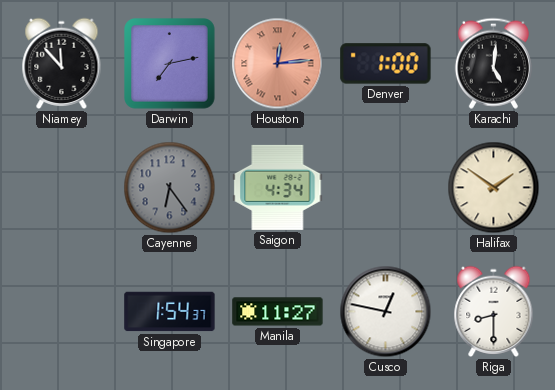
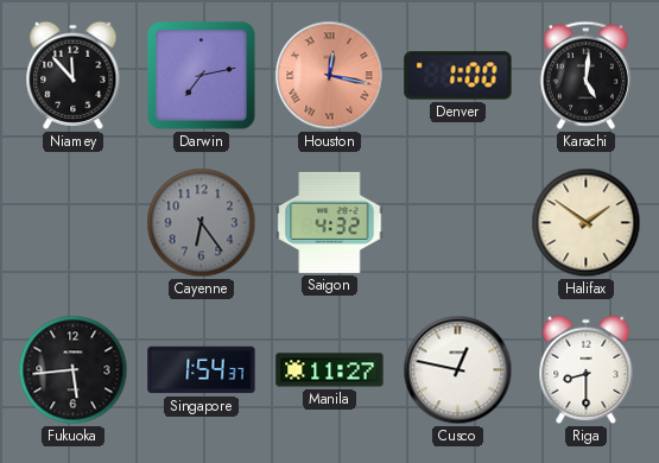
Houston: 12:14 -> 12:17 (330, 76)
Saigon: 4:34 -> 4:32 (330, 222)
Fukuoka: none -> 5:44 (74, 370)
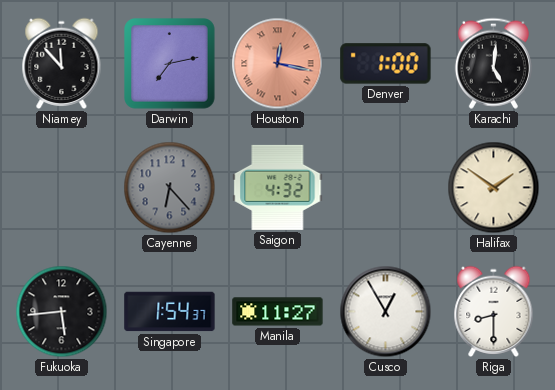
Cayenne: 6:24 -> 6:23 (170, 188)
Cusco: 12:47 -> 12:55 (386, 312)
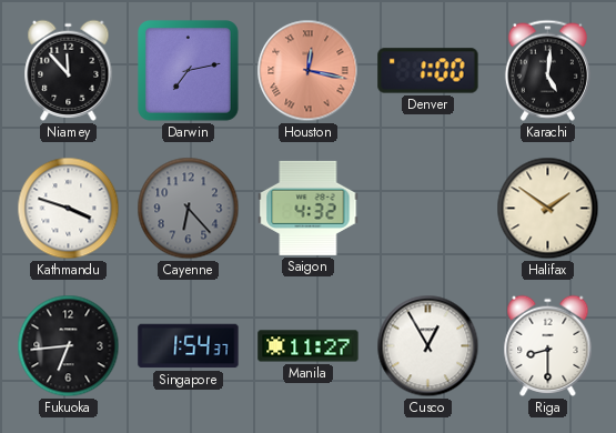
Kathmandu: none -> 3:48 (69, 209)
Fukuoka: 5:44 -> 6:44 (69, 346)
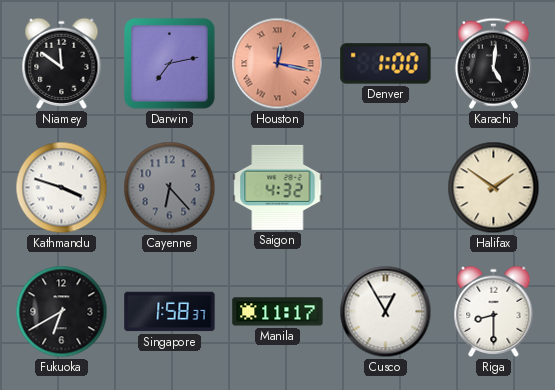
Niamey: 11:53 -> 11:51 (62, 63)
Fukuoka: 6:44 -> 6:40 (62, 312)
Singapore: 1:54 -> 1:58 (170, 312)
Manila: 11:27 -> 11:17 (278, 312)
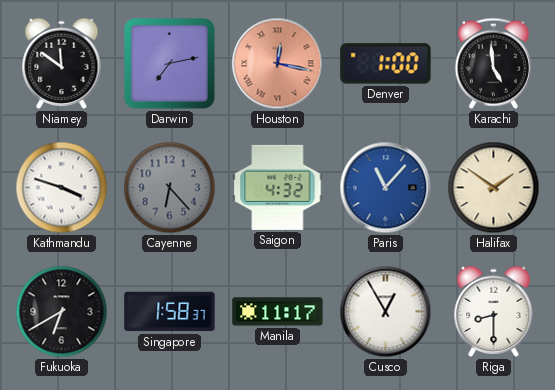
Karachi: 5:01 -> 4:59 (493, 63)
Paris: none -> 11:07 (386, 188)
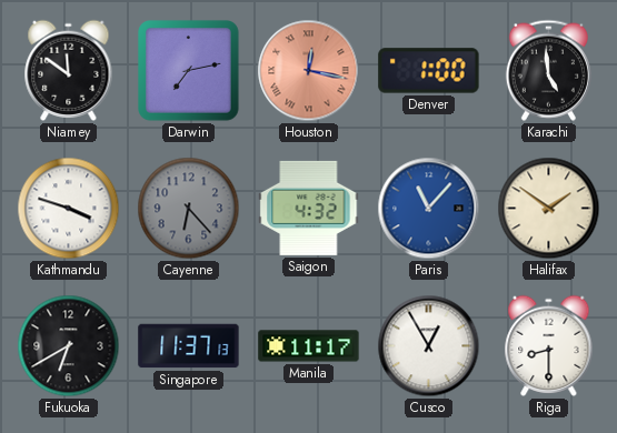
Singapore: 1:58 -> 11:37 (189, 346)
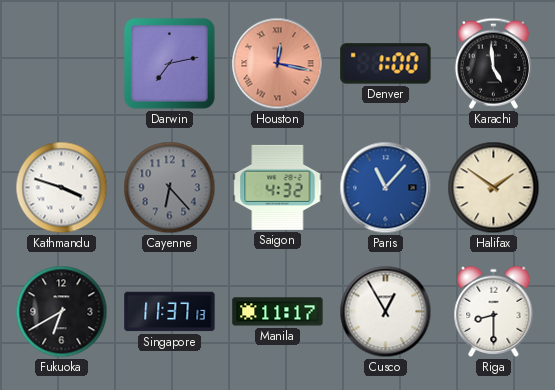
Niamey: 11:51 -> none (69, 70)
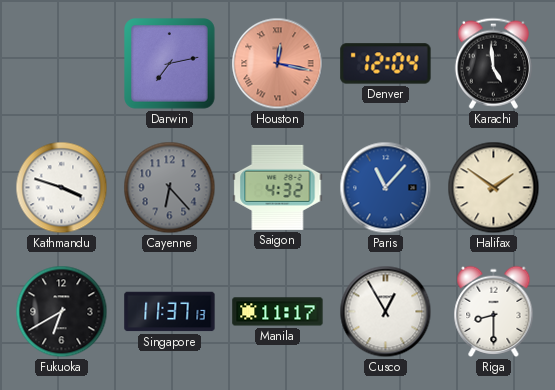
Denver: 1:00 -> 12:04 (386, 64)
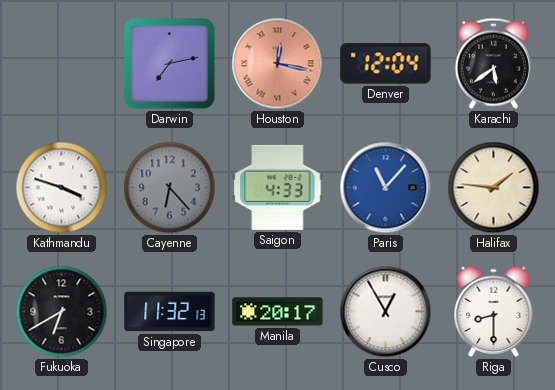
Karachi: 4:59 -> 5:39 (493, 63)
Saigon: 4:32 -> 4:33 (278, 187)
Halifax: 1:51 -> 1:46 (494, 188)
Singapore: 11:37 -> 11:32 (170, 312)
Manila: 11:17 -> 20:17 (278, 312)
